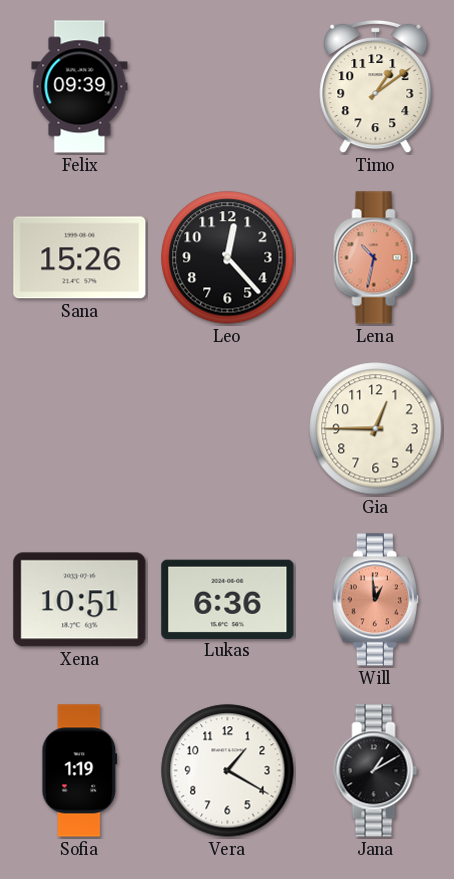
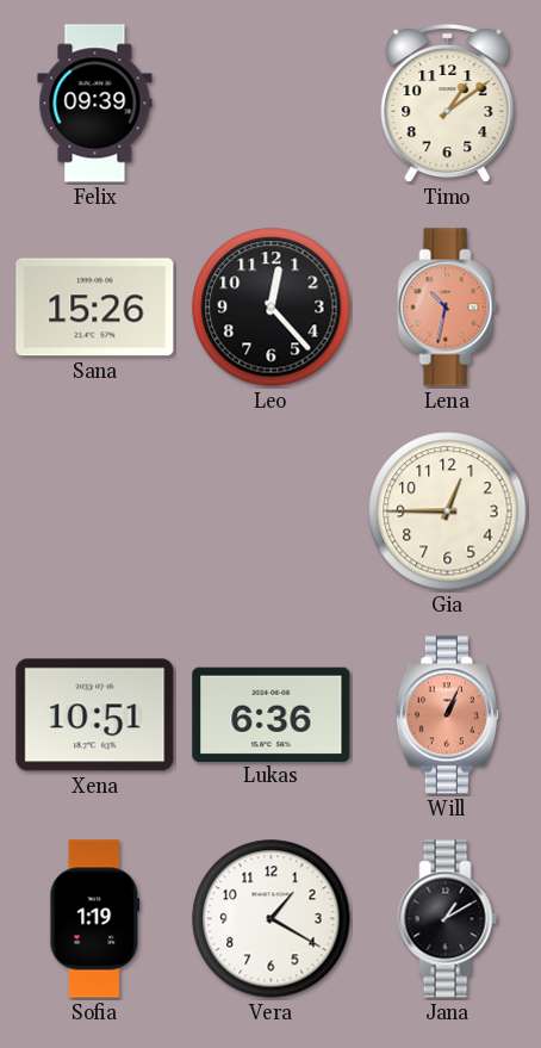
Will: 12:59 -> 1:04 (447, 715)
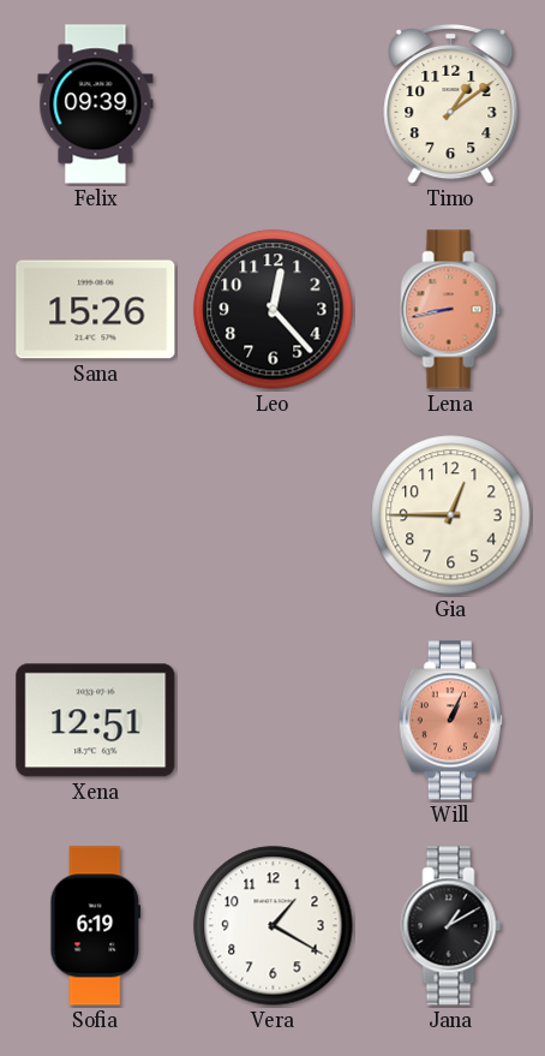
Lena: 10:32 -> 8:43 (451, 310)
Xena: 10:51 -> 12:51 (96, 721)
Lukas: 6:36 -> none (272, 714)
Sofia: 1:19 -> 6:19 (96, 926)
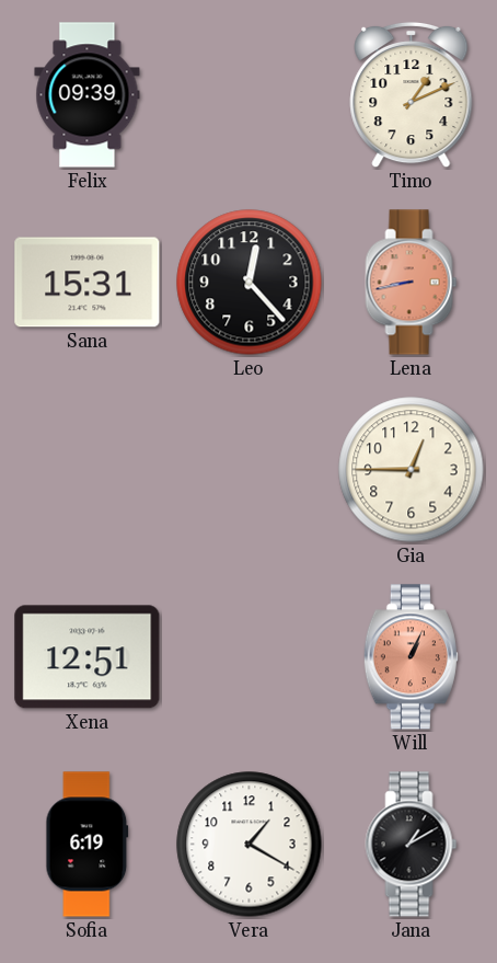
Timo: 1:09 -> 1:11 (412, 95)
Sana: 15:26 -> 15:31 (88, 283)
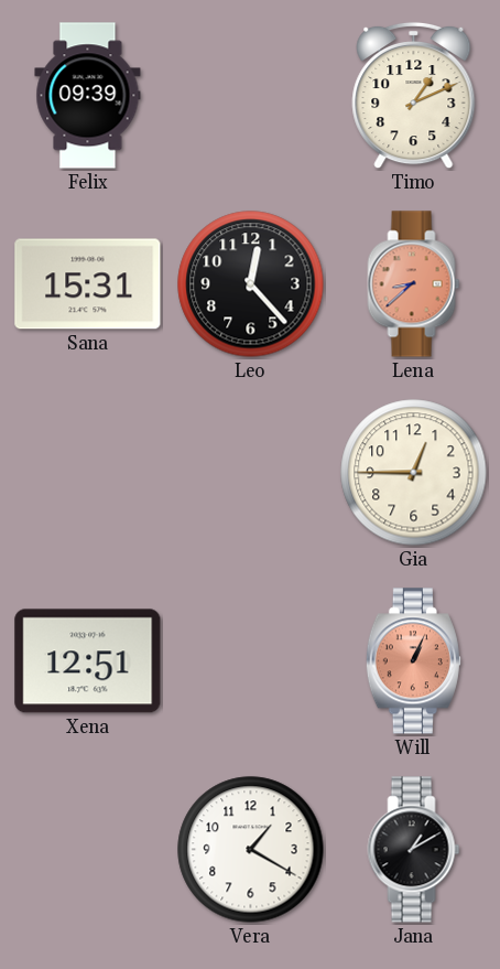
Lena: 8:43 -> 8:38 (414, 284)
Sofia: 6:19 -> none (88, 845)
